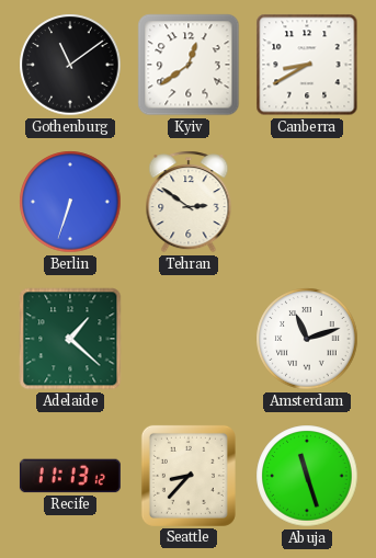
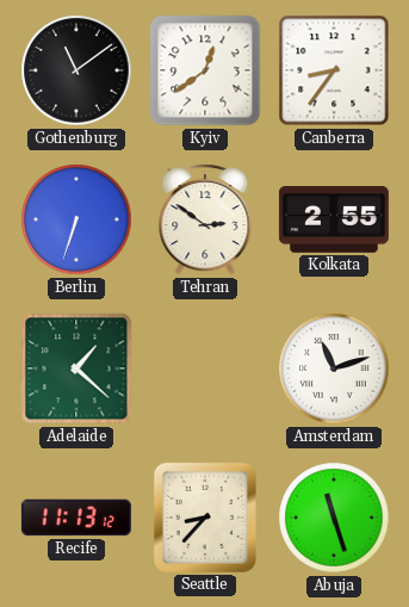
Canberra: 8:40 -> 8:36 (334, 70)
Kolkata: none -> 2:55 (334, 221)
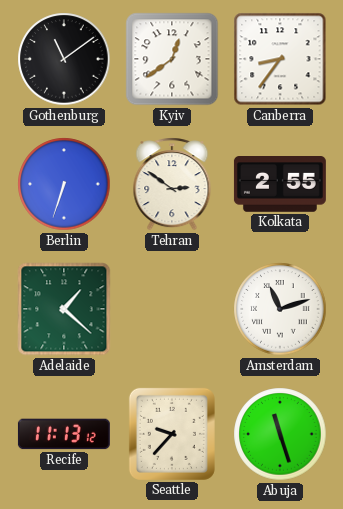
Seattle: 8:37 -> 9:37 (172, 434)
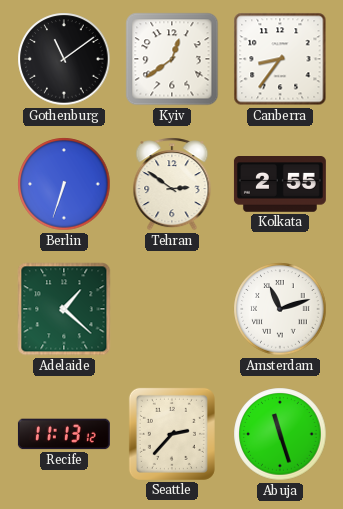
Seattle: 9:37 -> 2:37 (172, 434)
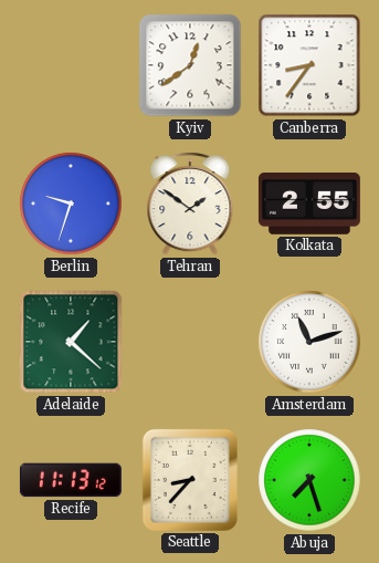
Gothenburg: 11:09 -> none (64, 59)
Berlin: 6:33 -> 9:33 (71, 204)
Tehran: 2:51 -> 1:51 (190, 204)
Seattle: 2:37 -> 8:37 (190, 480)
Abuja: 11:27 -> 7:27 (309, 480)
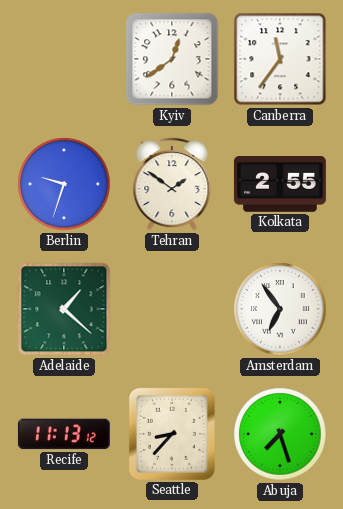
Canberra: 8:36 -> 11:36 (280, 59)
Amsterdam: 11:12 -> 6:54 (280, 309)
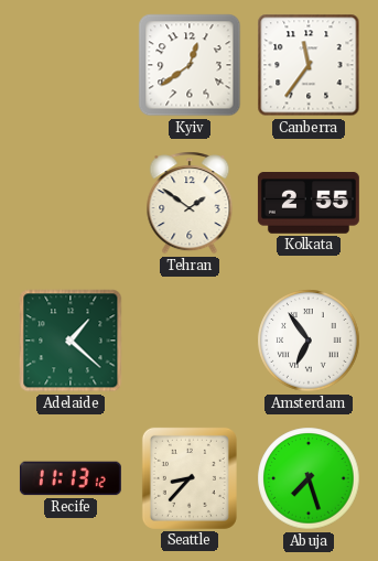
Berlin: 9:33 -> none (64, 184)
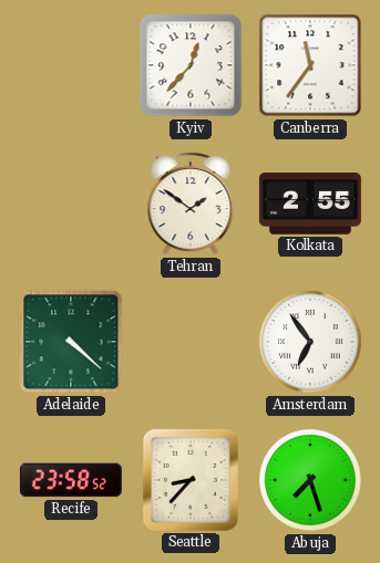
Kyiv: 12:39 -> 12:37 (191, 65)
Adelaide: 1:22 -> 4:22 (71, 342)
Recife: 11:13 -> 23:58 (71, 480)
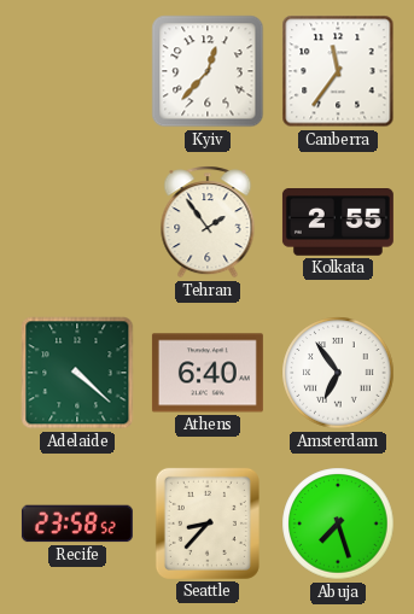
Tehran: 1:51 -> 1:54 (208, 222)
Athens: none -> 6:40 (208, 373)
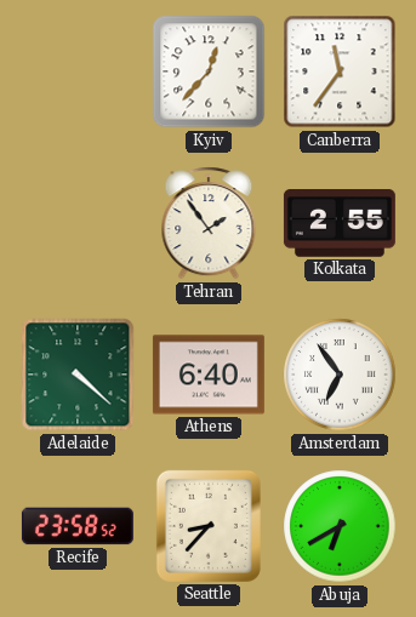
Abuja: 7:27 -> 6:40 (340, 526)
